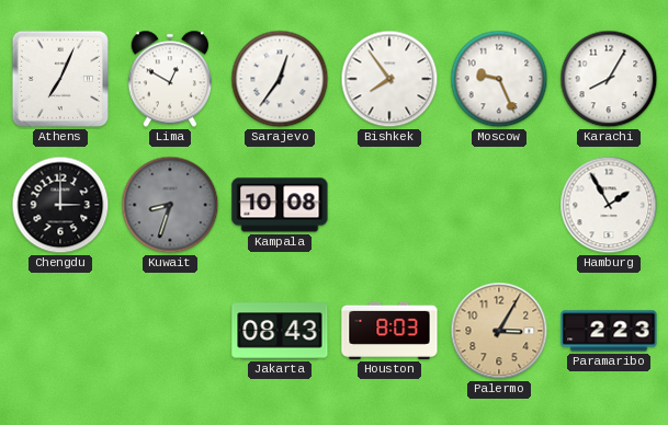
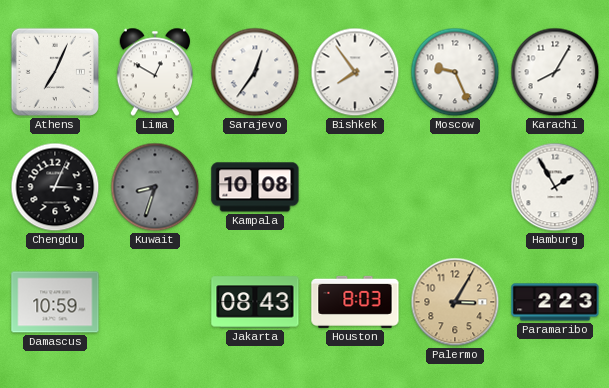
Chengdu: 3:00 -> 3:04 (55, 187)
Damascus: none -> 10:59 (55, 302)
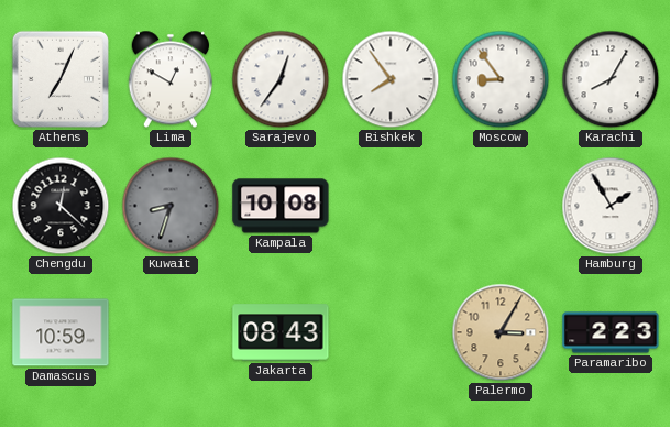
Moscow: 9:26 -> 8:54 (501, 79)
Chengdu: 3:04 -> 12:22 (61, 206)
Houston: 8:03 -> none (355, 302)
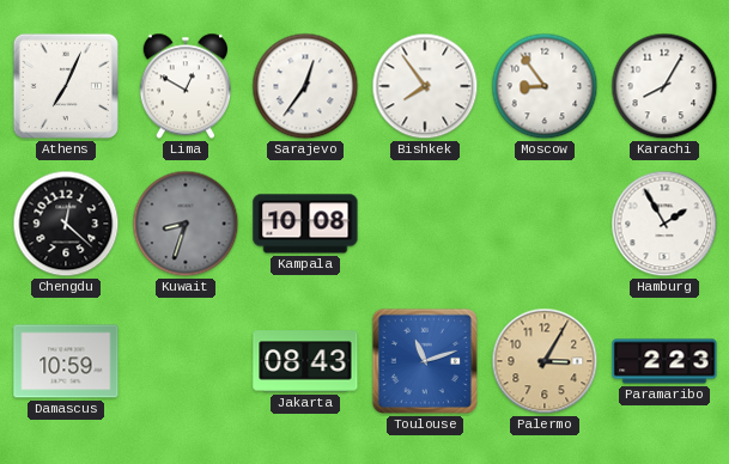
Toulouse: none -> 11:12 (425, 361)
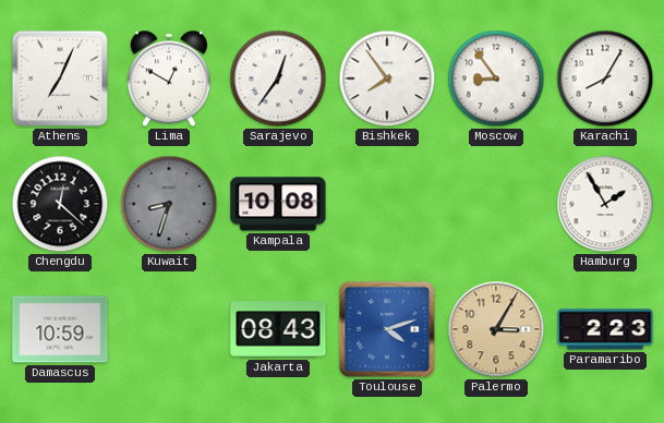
Toulouse: 11:12 -> 4:12 (387, 329)
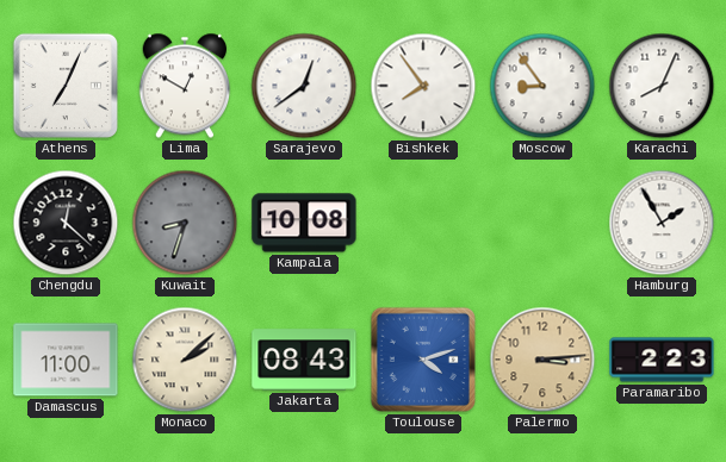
Sarajevo: 12:36 -> 12:39 (304, 86)
Karachi: 8:05 -> 8:04 (662, 86)
Damascus: 10:59 -> 11:00 (66, 360)
Monaco: none -> 2:08 (185, 360)
Palermo: 3:05 -> 3:14 (542, 360)
